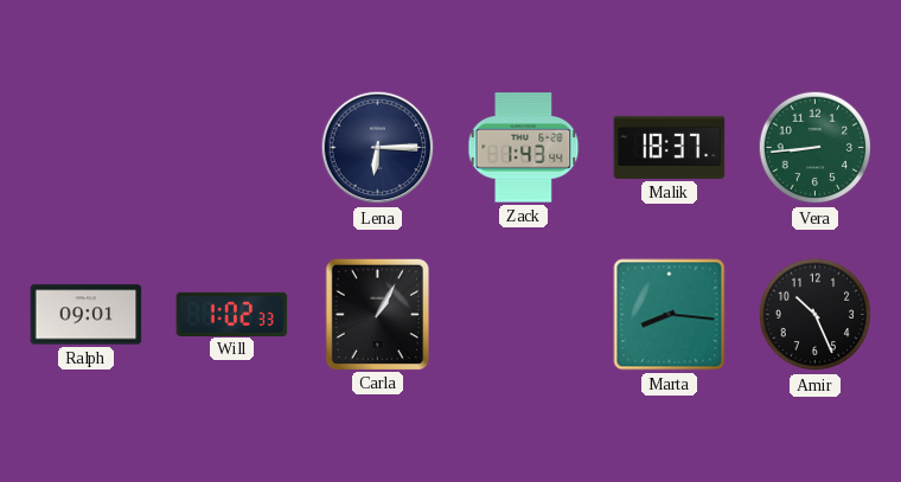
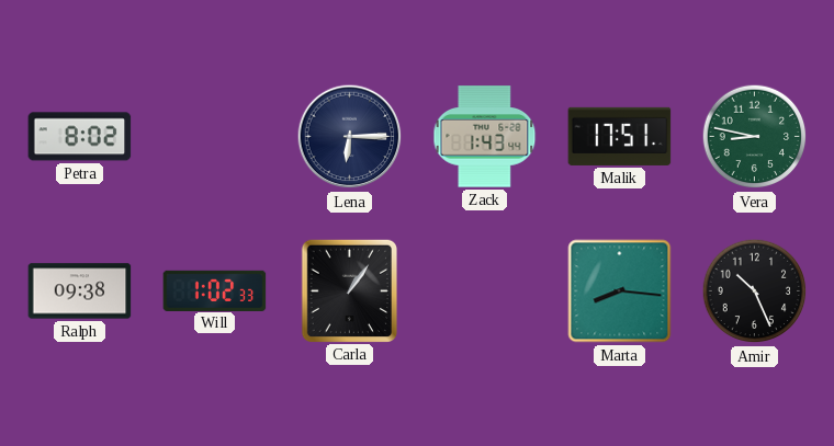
Petra: none -> 8:02 (80, 137)
Malik: 18:37 -> 17:51 (620, 136)
Vera: 8:44 -> 8:47 (755, 137)
Ralph: 09:01 -> 09:38 (80, 291)
Carla: 1:05 -> 1:06 (349, 290)
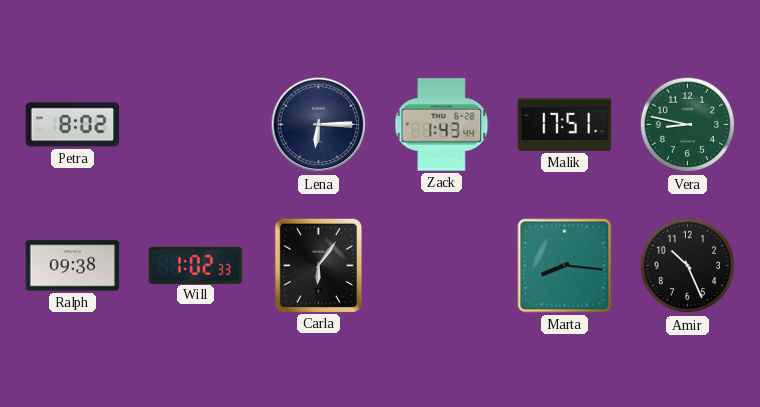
Carla: 1:06 -> 6:06 (318, 265)
